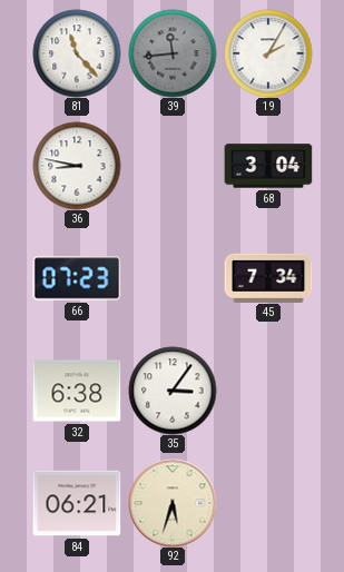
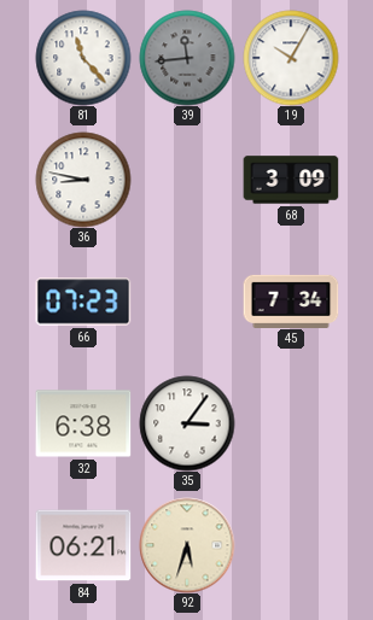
19: 2:05 -> 10:05 (291, 58)
68: 3:04 -> 3:09 (291, 180)
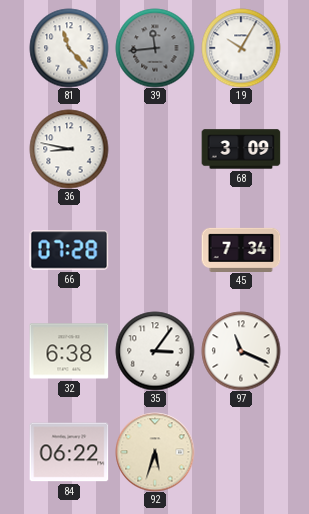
66: 07:23 -> 07:28 (69, 250)
97: none -> 11:19 (241, 351)
84: 06:21 -> 06:22 (69, 452)
